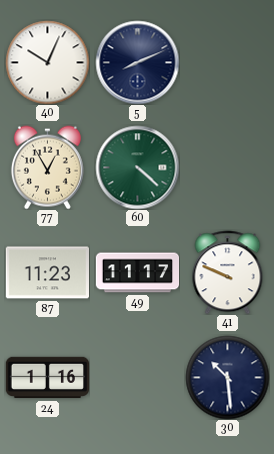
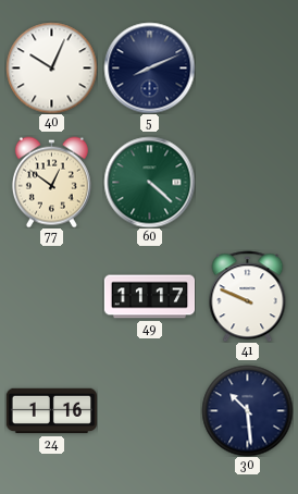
77: 12:55 -> 12:51 (51, 182)
87: 11:23 -> none (47, 273)
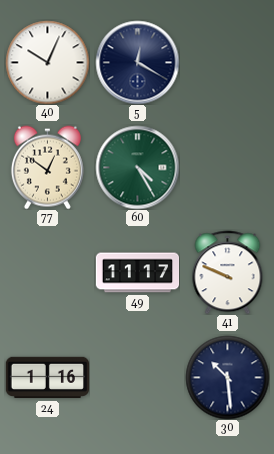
5: 8:11 -> 12:20 (137, 62)
60: 4:22 -> 4:25 (137, 167)
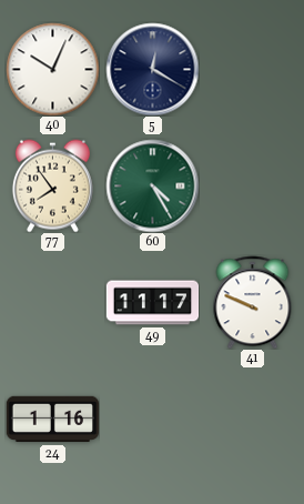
77: 12:51 -> 7:54 (52, 185)
30: 10:29 -> none (227, 377)
